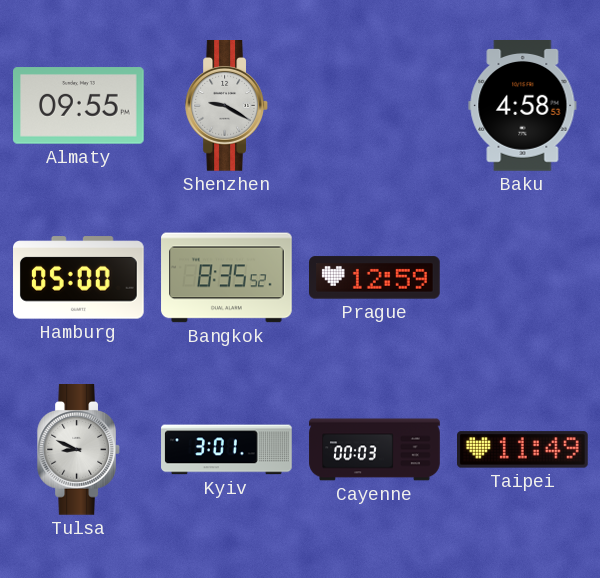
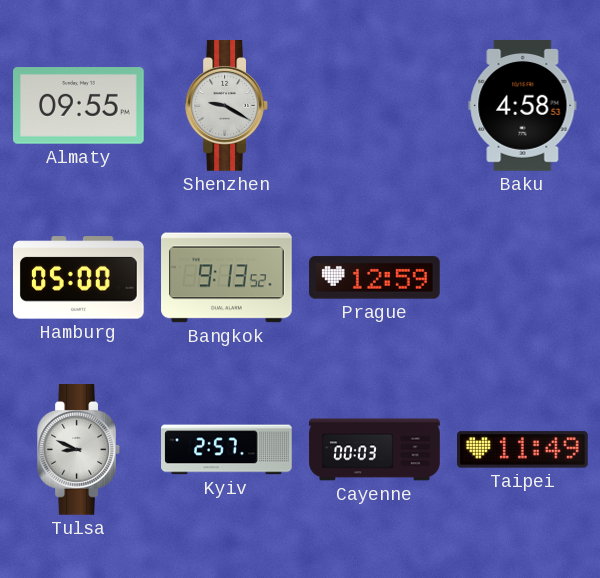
Bangkok: 8:35 -> 9:13 (227, 278)
Kyiv: 3:01 -> 2:57 (227, 450)
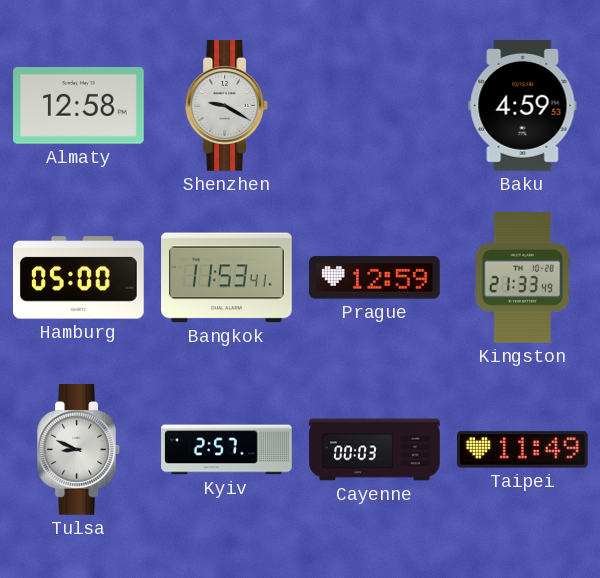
Almaty: 09:55 -> 12:58 (79, 106)
Baku: 4:58 -> 4:59 (523, 106)
Bangkok: 9:13 -> 11:53 (227, 278)
Kingston: none -> 21:33 (522, 278)
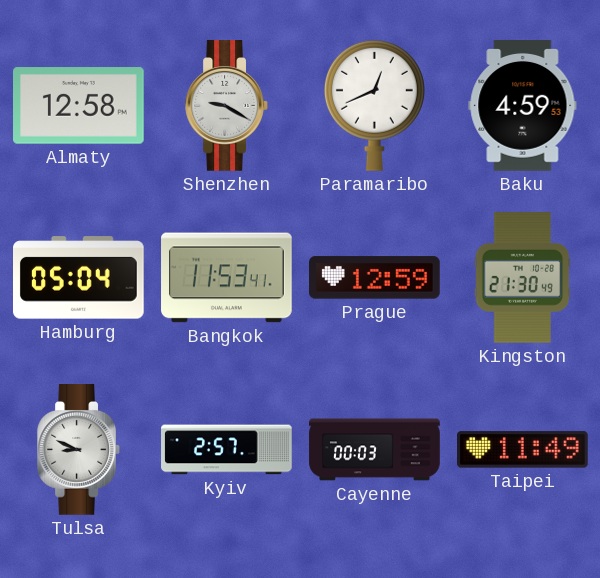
Paramaribo: none -> 12:41 (374, 105)
Hamburg: 05:00 -> 05:04 (79, 278)
Kingston: 21:33 -> 21:30 (522, 278)
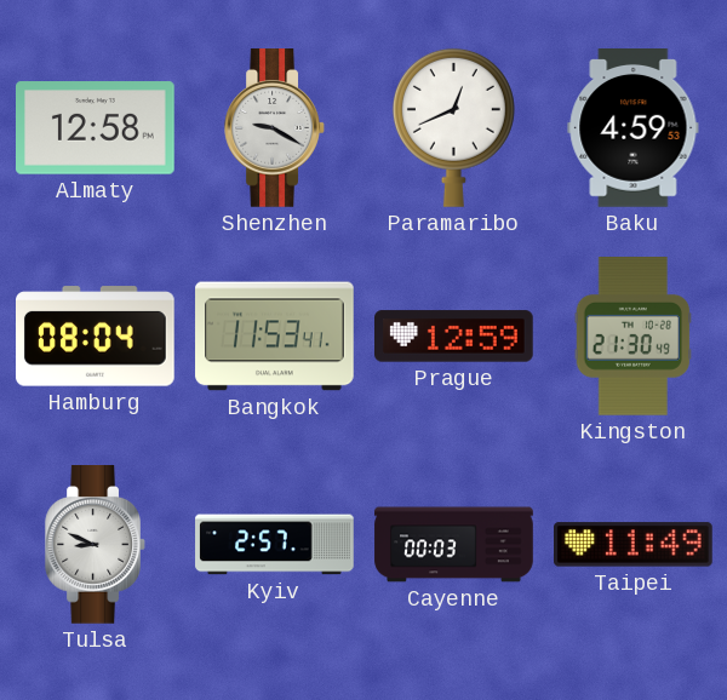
Hamburg: 05:04 -> 08:04 (96, 337)
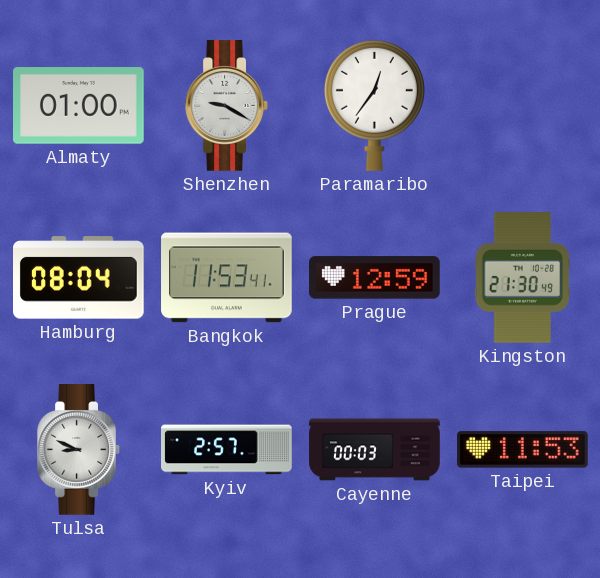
Almaty: 12:58 -> 01:00 (79, 106)
Paramaribo: 12:41 -> 12:36 (374, 105)
Baku: 4:59 -> none (634, 128)
Taipei: 11:49 -> 11:53 (523, 450)
